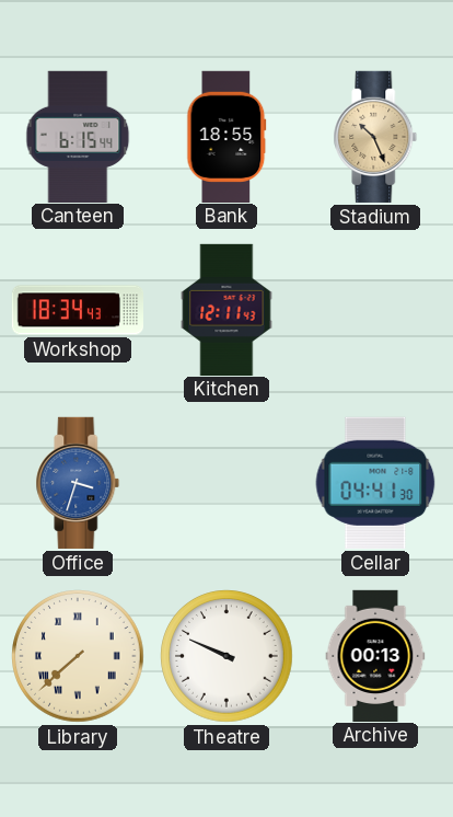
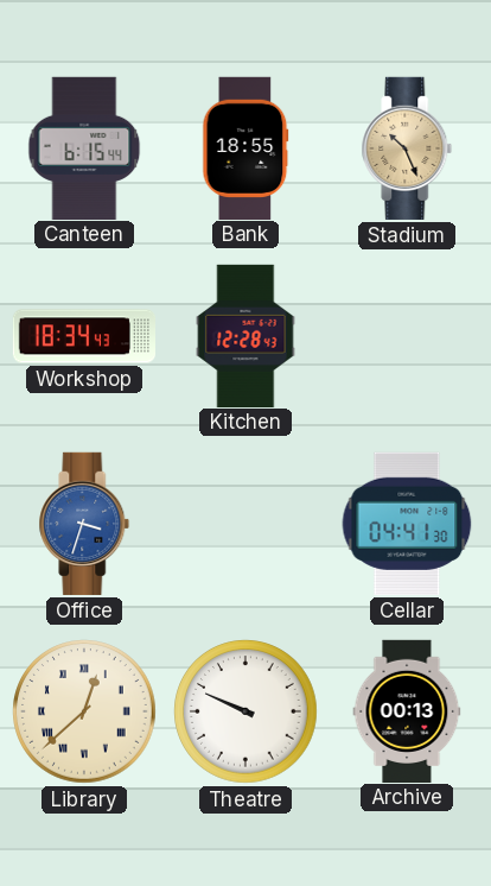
Kitchen: 12:11 -> 12:28 (245, 335)
Library: 7:38 -> 12:38 (84, 711)
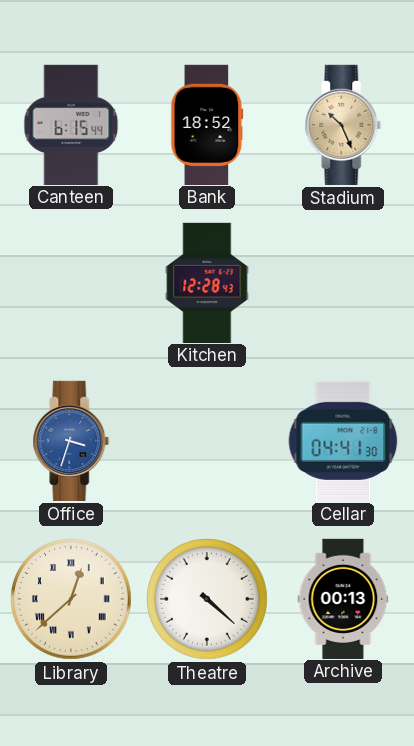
Bank: 18:55 -> 18:52 (207, 124)
Workshop: 18:34 -> none (83, 336)
Theatre: 9:49 -> 4:22 (207, 599)
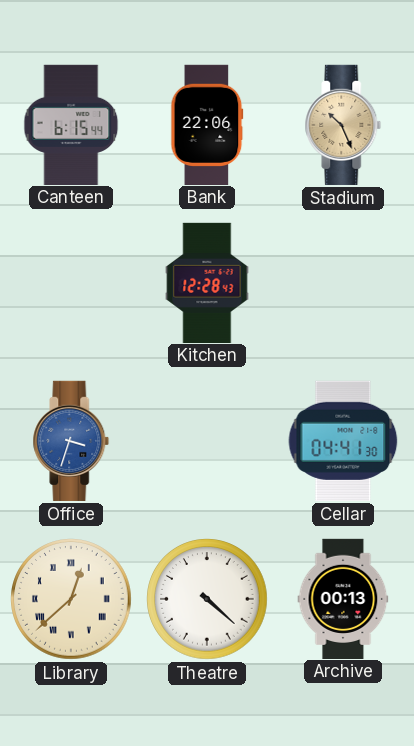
Bank: 18:52 -> 22:06 (207, 124)
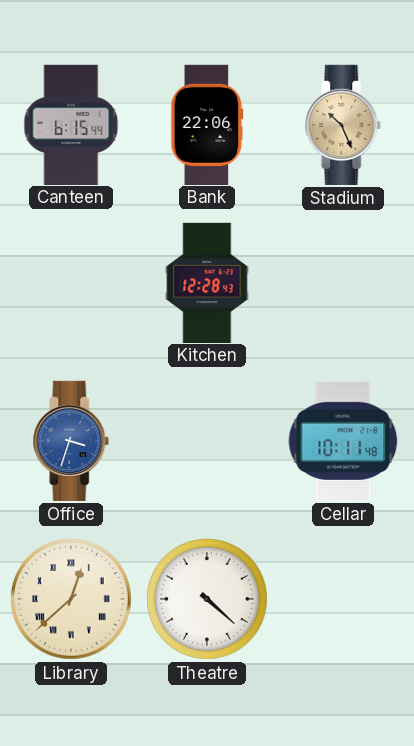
Cellar: 04:41 -> 10:11 (343, 441)
Archive: 00:13 -> none (343, 598)
